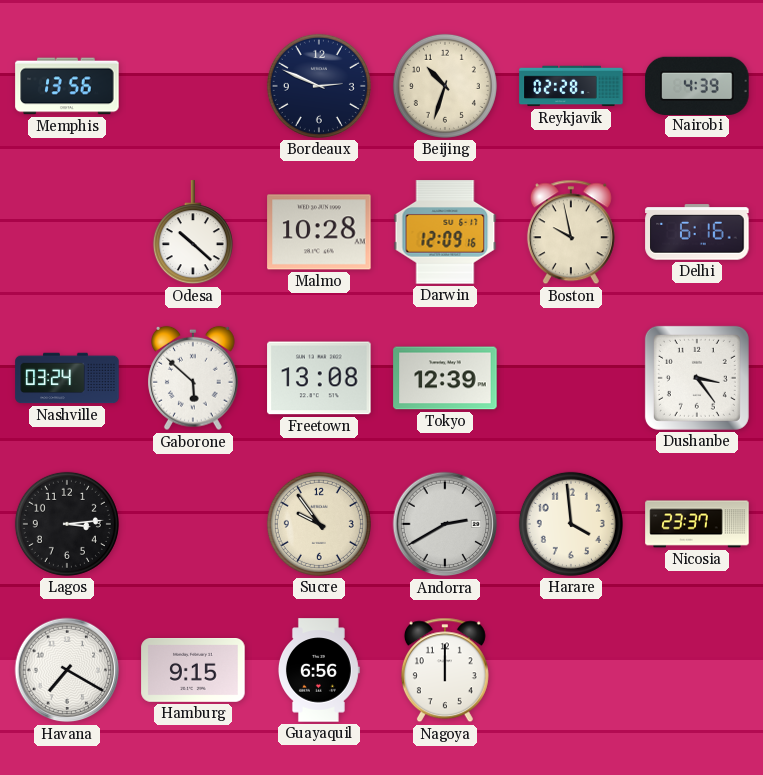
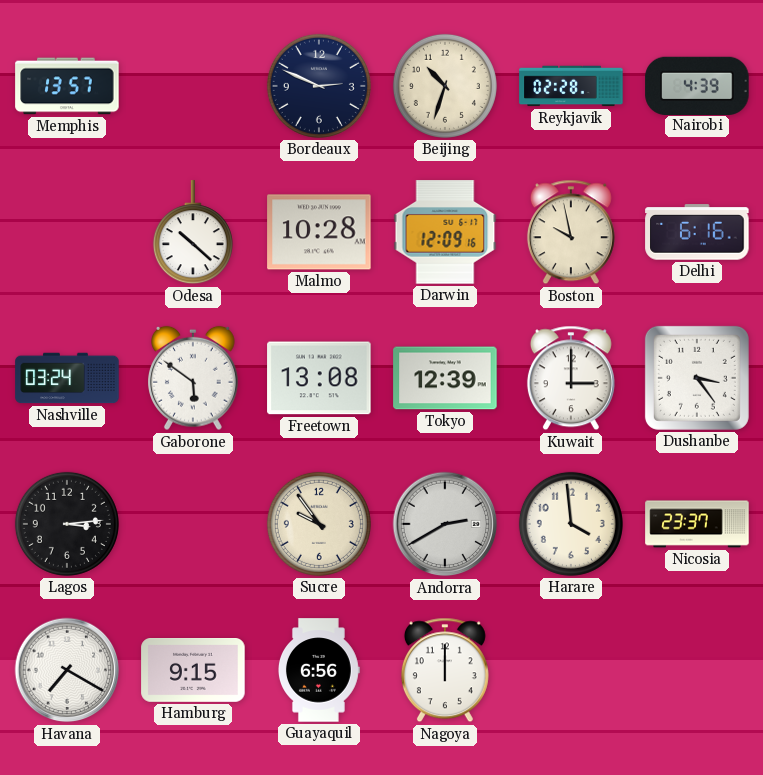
Memphis: 13:56 -> 13:57 (67, 86)
Gaborone: 5:52 -> 5:51 (194, 378)
Kuwait: none -> 3:00 (571, 378)
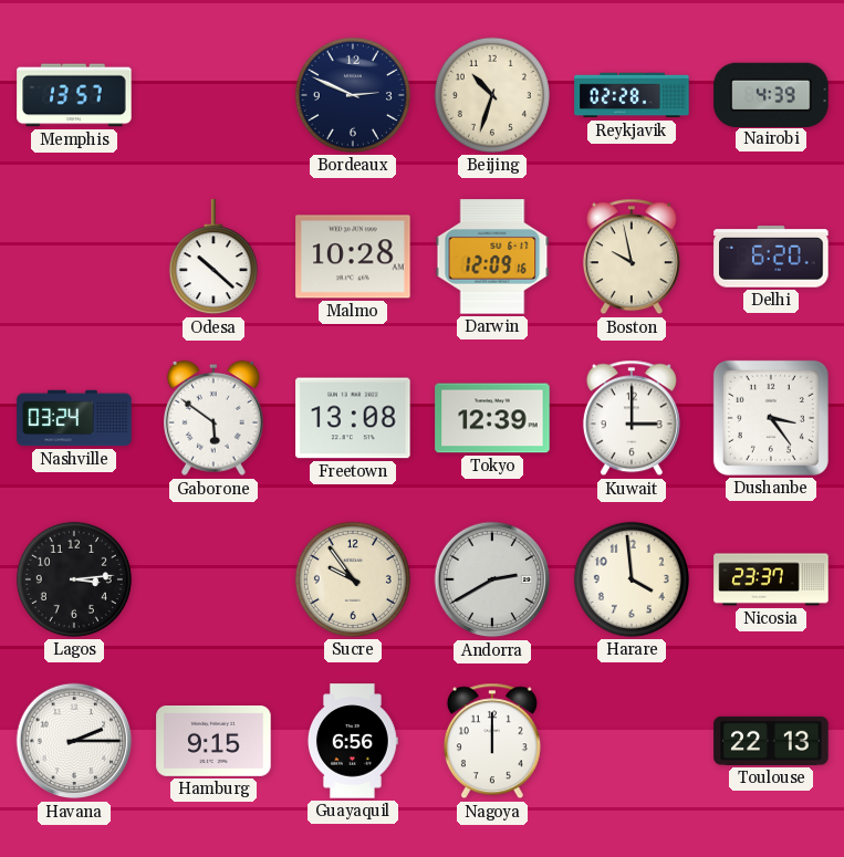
Delhi: 6:16 -> 6:20 (771, 257)
Havana: 7:20 -> 2:15 (74, 741)
Toulouse: none -> 22:13 (771, 741)
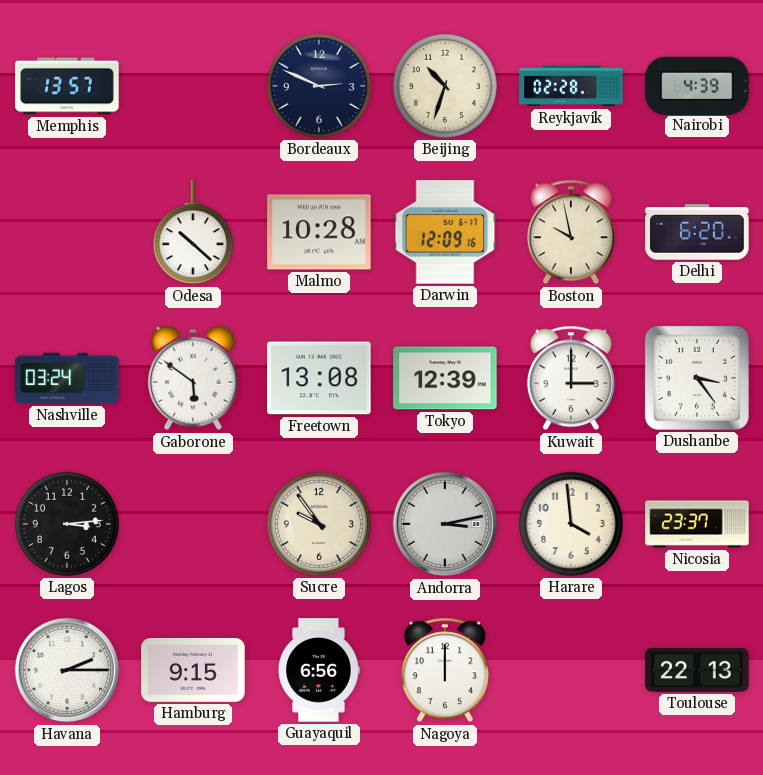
Andorra: 2:40 -> 3:13 (445, 524)
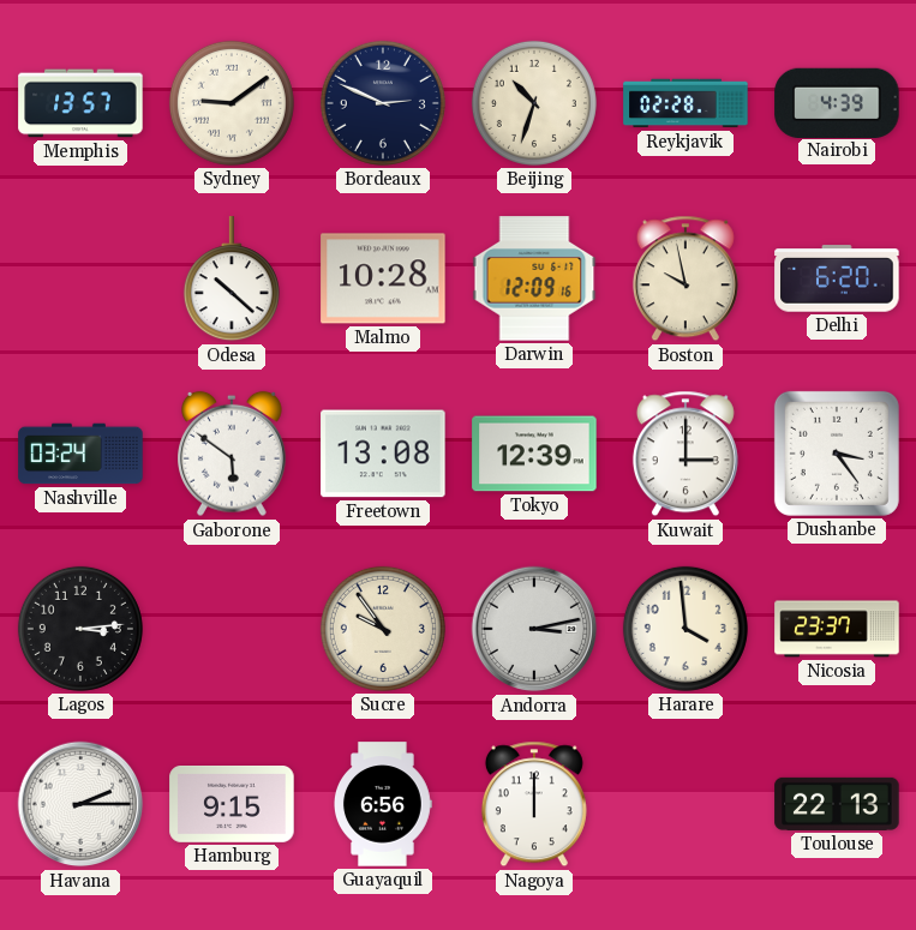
Sydney: none -> 9:09 (232, 103)
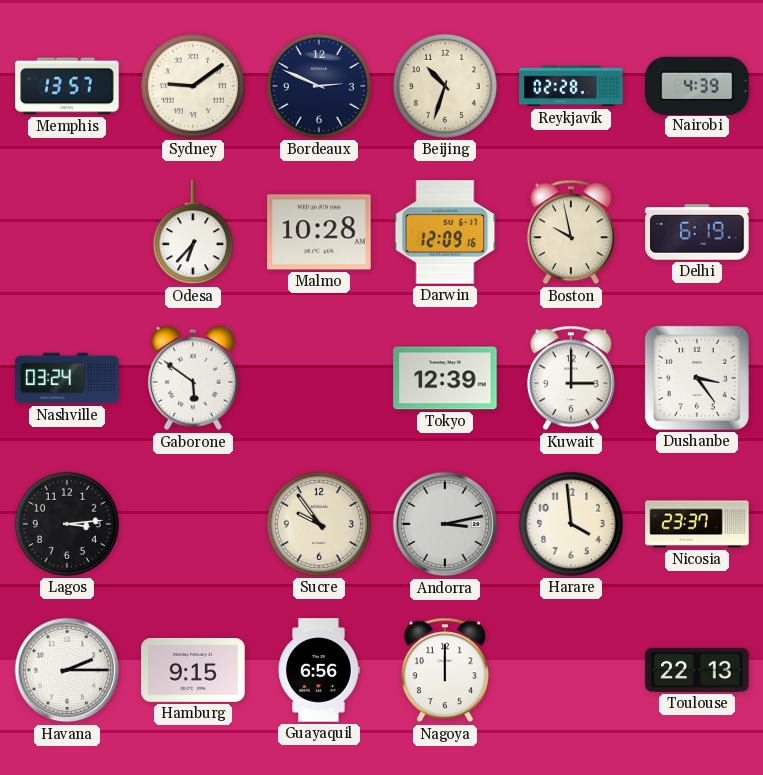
Odesa: 10:22 -> 6:37 (193, 233)
Delhi: 6:20 -> 6:19 (697, 232)
Freetown: 13:08 -> none (383, 454)
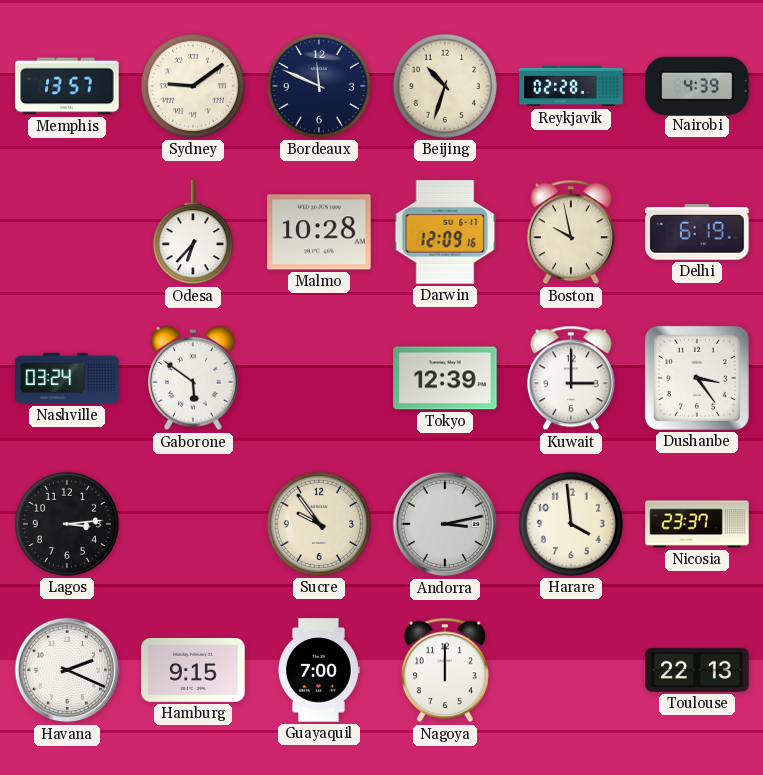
Bordeaux: 2:49 -> 11:49 (319, 86)
Havana: 2:15 -> 2:19 (67, 670)
Guayaquil: 6:56 -> 7:00 (319, 670)
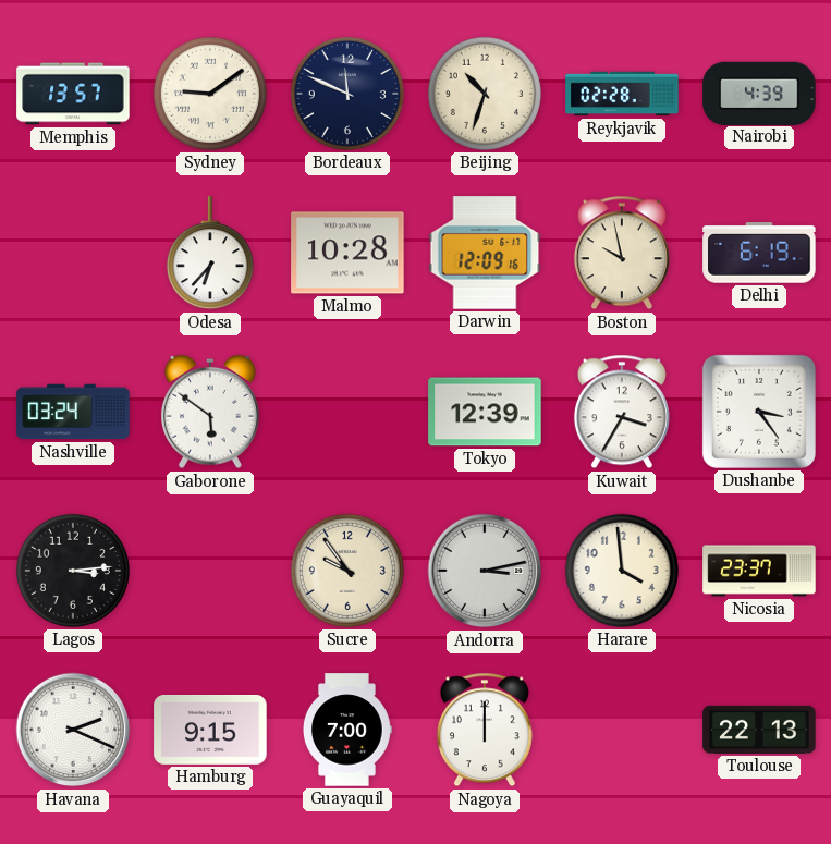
Kuwait: 3:00 -> 3:35 (622, 412)
